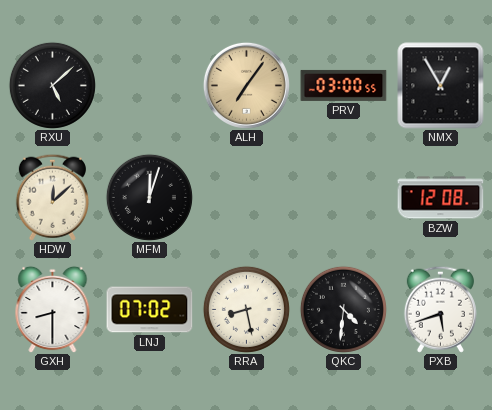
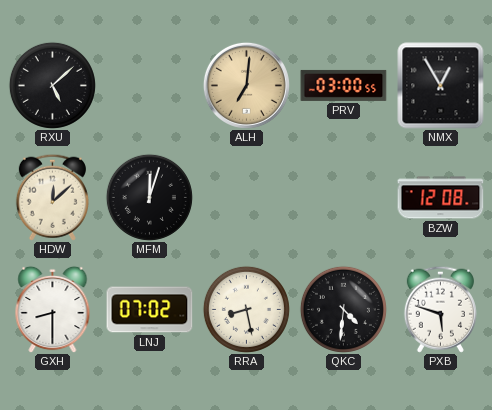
ALH: 7:06 -> 7:01 (246, 85)
PXB: 5:42 -> 5:48 (440, 309)
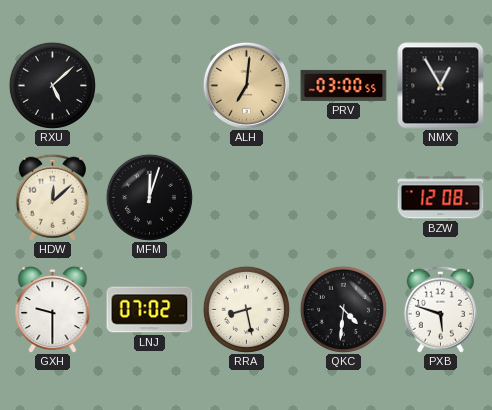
GXH: 8:30 -> 9:30 (53, 309)
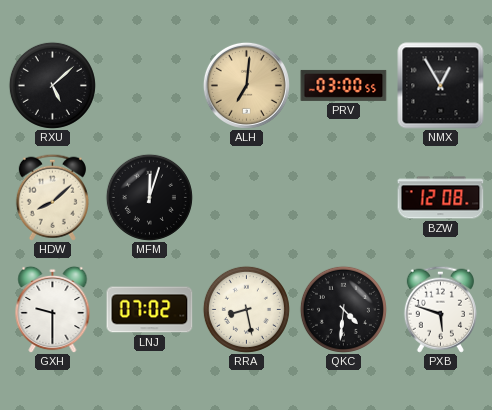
HDW: 12:08 -> 8:08 (52, 197)
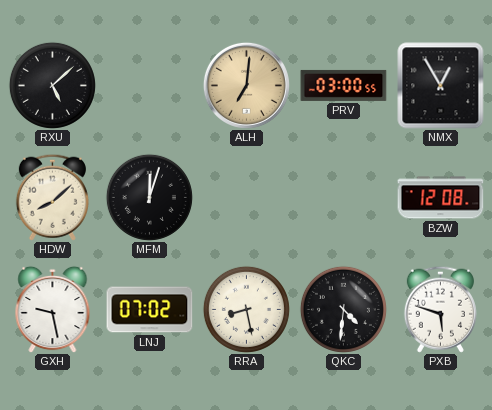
GXH: 9:30 -> 9:28 (53, 309)
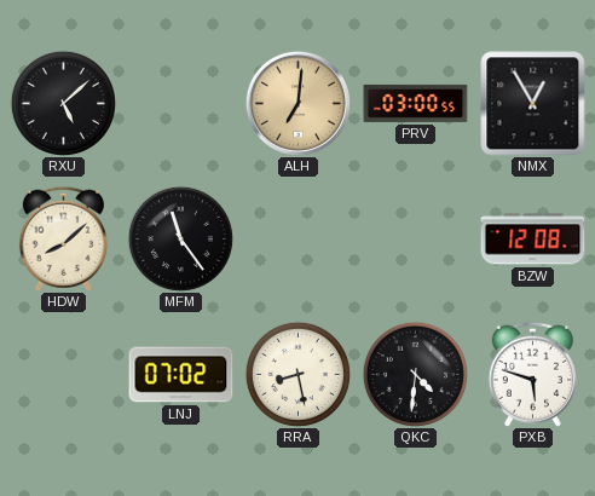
MFM: 12:03 -> 11:24 (180, 238)
GXH: 9:28 -> none (53, 309)
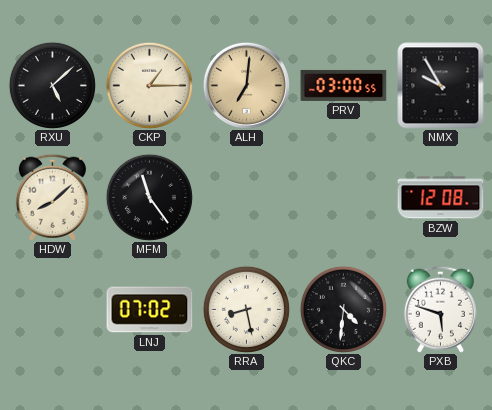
CKP: none -> 1:15 (149, 85)
NMX: 12:55 -> 9:55 (441, 86)
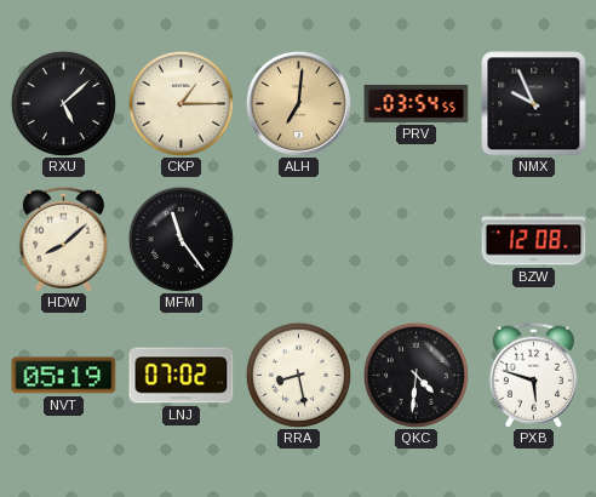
PRV: 03:00 -> 03:54 (417, 103)
NMX: 9:55 -> 9:56 (534, 104)
NVT: none -> 05:19 (64, 376)
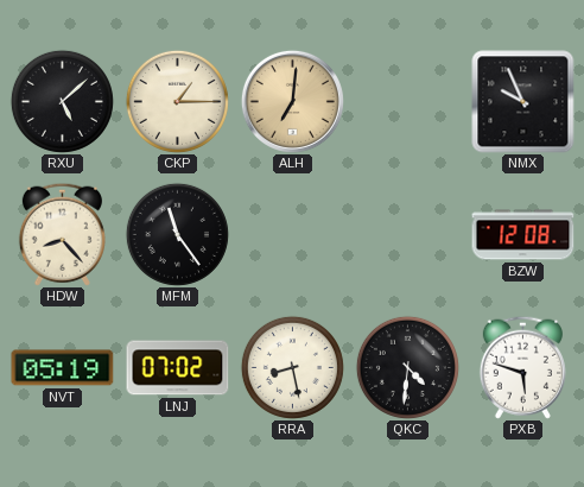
PRV: 03:54 -> none (417, 103)
HDW: 8:08 -> 8:23 (62, 234)
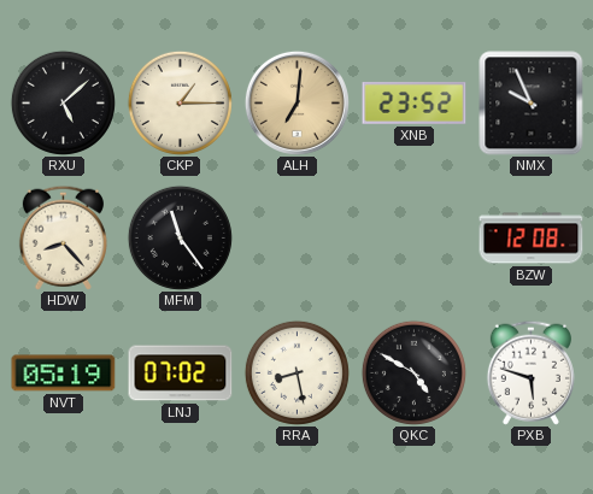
XNB: none -> 23:52 (415, 102)
QKC: 4:31 -> 4:50 (413, 372)
